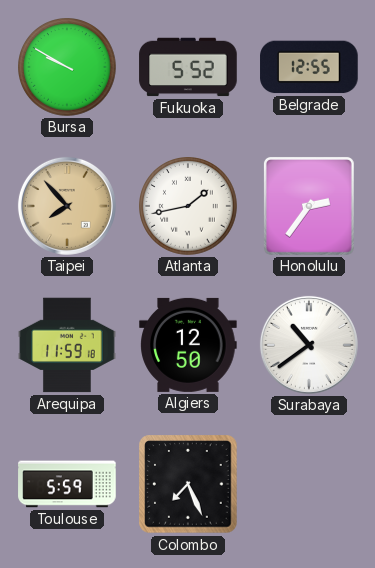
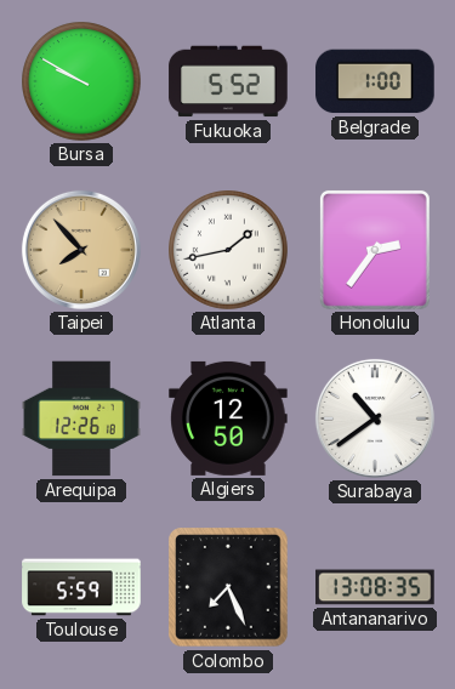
Belgrade: 12:55 -> 1:00 (375, 81)
Arequipa: 11:59 -> 12:26 (81, 418)
Antananarivo: none -> 13:08 (375, 587)
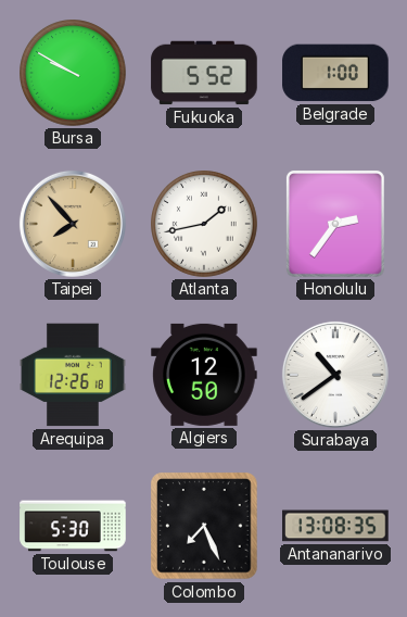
Toulouse: 5:59 -> 5:30 (73, 526)
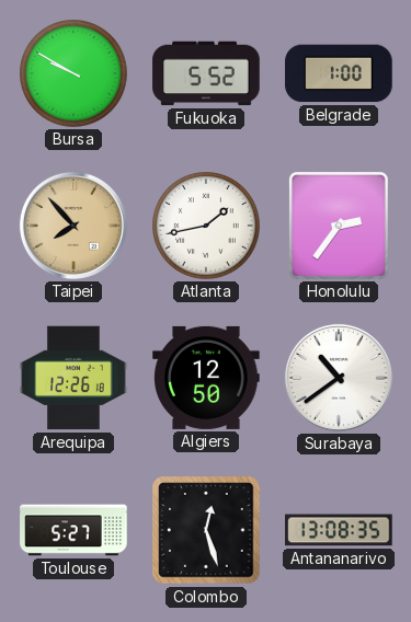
Toulouse: 5:30 -> 5:27 (73, 530)
Colombo: 7:26 -> 12:27 (206, 530)
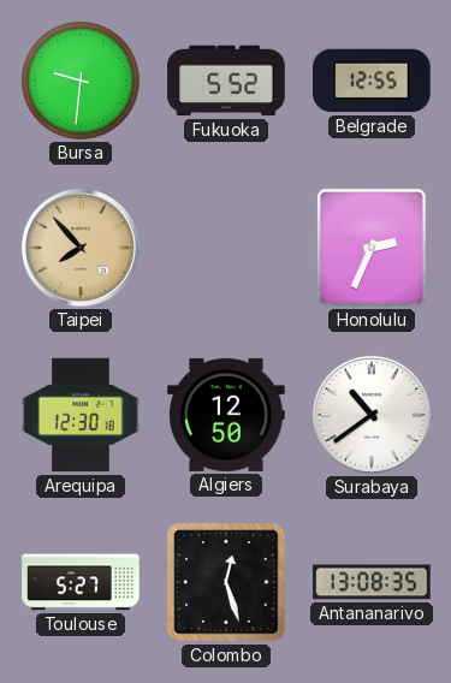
Bursa: 9:50 -> 9:31 (82, 82)
Belgrade: 1:00 -> 12:55 (372, 81)
Atlanta: 1:43 -> none (207, 227)
Honolulu: 2:36 -> 2:34 (372, 248)
Arequipa: 12:26 -> 12:30 (81, 415)
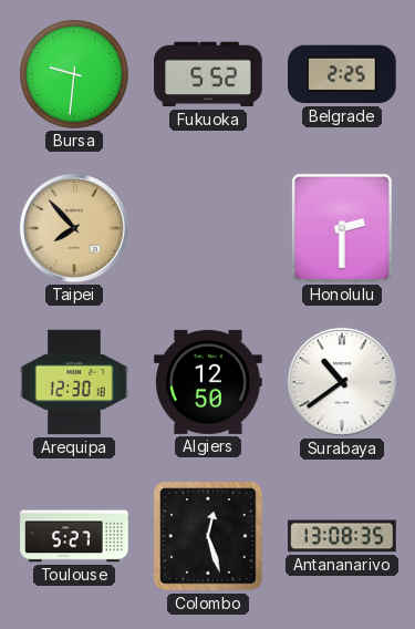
Belgrade: 12:55 -> 2:25 (342, 74)
Honolulu: 2:34 -> 2:30 (342, 228)
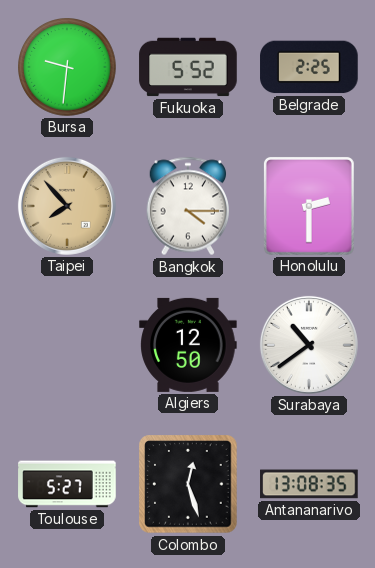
Bangkok: none -> 4:15 (188, 206)
Arequipa: 12:30 -> none (74, 382)
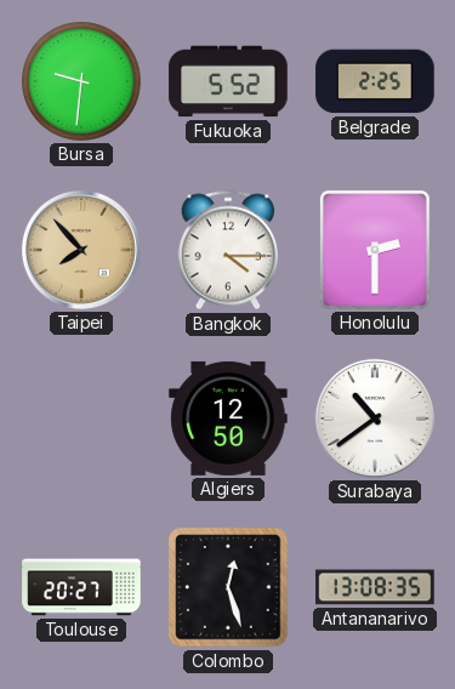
Toulouse: 5:27 -> 20:27 (81, 587)
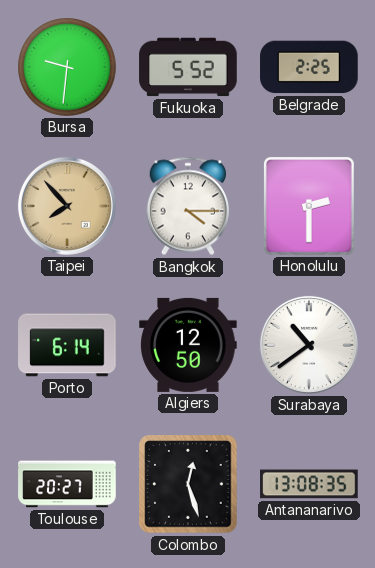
Porto: none -> 6:14 (67, 345)
